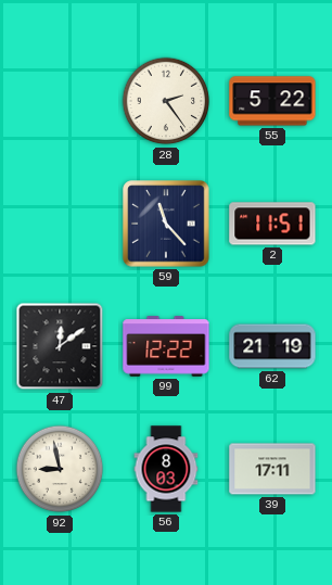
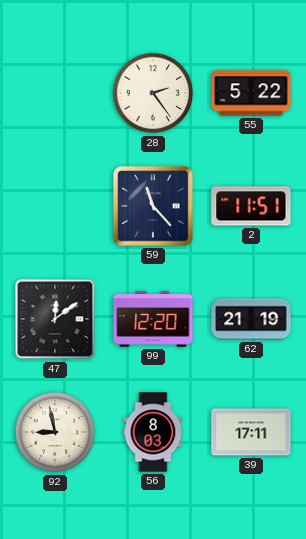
99: 12:22 -> 12:20 (153, 319)
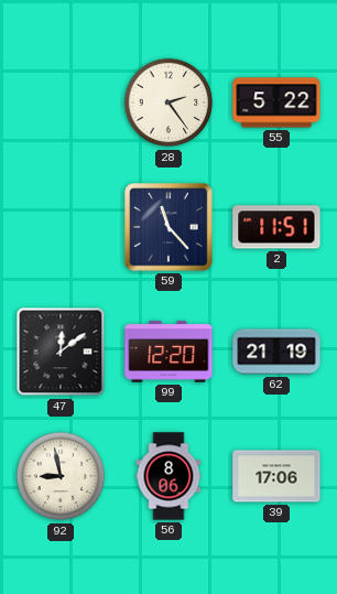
56: 8:03 -> 8:06 (168, 476)
39: 17:11 -> 17:06 (276, 476)
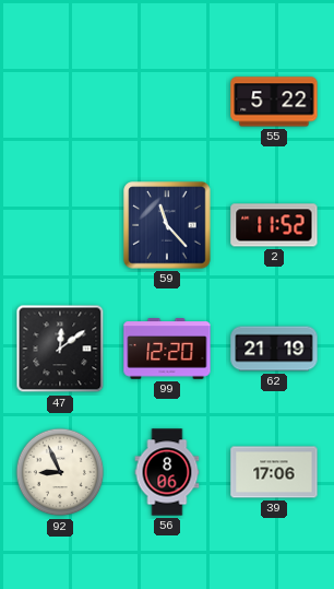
28: 2:24 -> none (168, 102)
2: 11:51 -> 11:52 (274, 225)
92: 8:58 -> 8:56 (60, 472)
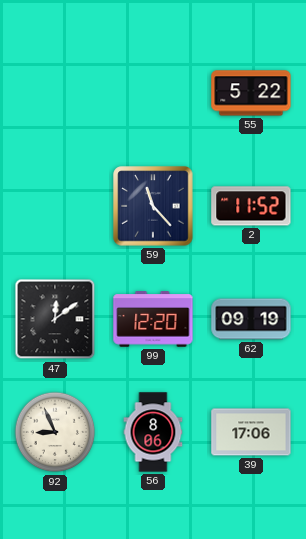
62: 21:19 -> 09:19 (251, 319)
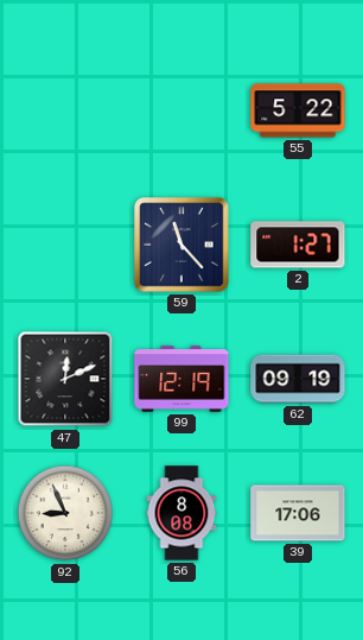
2: 11:52 -> 1:27 (298, 245)
47: 12:09 -> 12:11 (65, 379)
99: 12:20 -> 12:19 (181, 379)
56: 8:06 -> 8:08 (181, 513)
